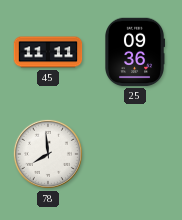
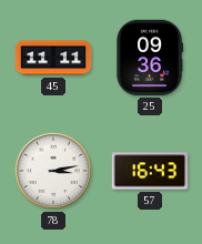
78: 7:59 -> 3:13 (53, 171)
57: none -> 16:43 (150, 171)
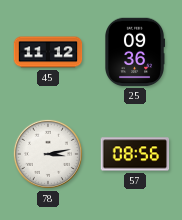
45: 11:11 -> 11:12 (48, 52)
57: 16:43 -> 08:56 (135, 154)
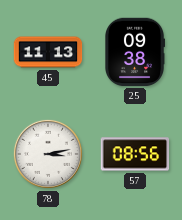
45: 11:12 -> 11:13 (48, 52)
25: 09:36 -> 09:38 (135, 52)
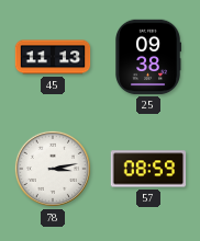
57: 08:56 -> 08:59 (148, 169)
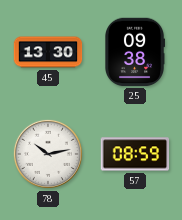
45: 11:13 -> 13:30 (48, 52)
78: 3:13 -> 10:13 (48, 154)
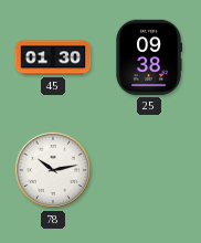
45: 13:30 -> 01:30 (53, 57)
57: 08:59 -> none (135, 154)
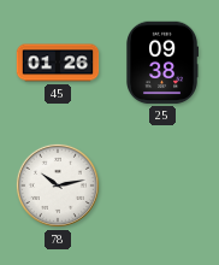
45: 01:30 -> 01:26 (58, 63)
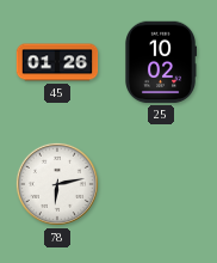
25: 09:38 -> 10:02 (161, 62)
78: 10:13 -> 6:13 (57, 184)
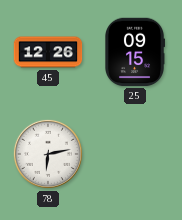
45: 01:26 -> 12:26 (48, 52)
25: 10:02 -> 09:15 (135, 52)
